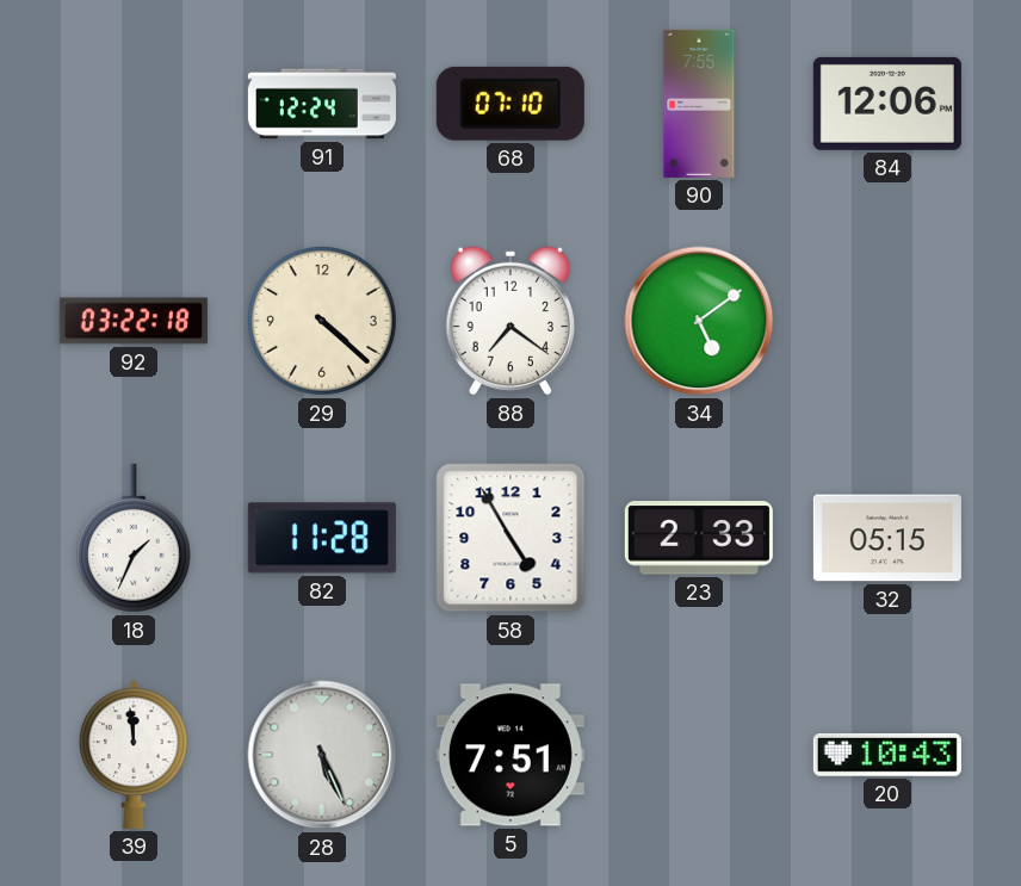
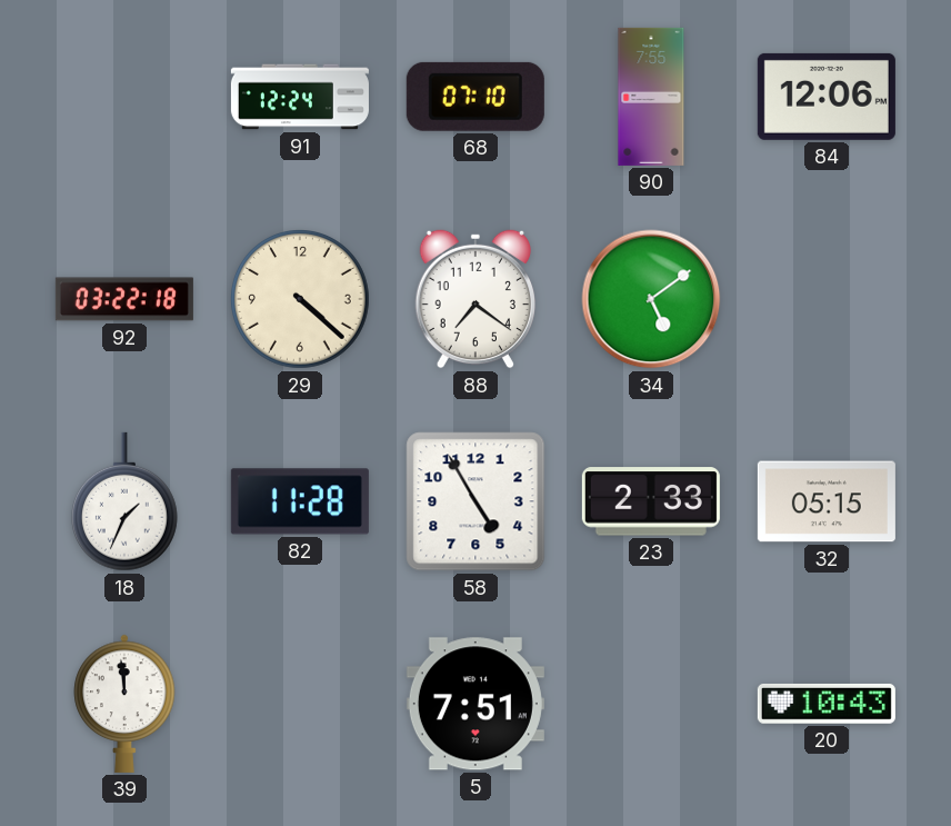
28: 5:26 -> none (322, 755)
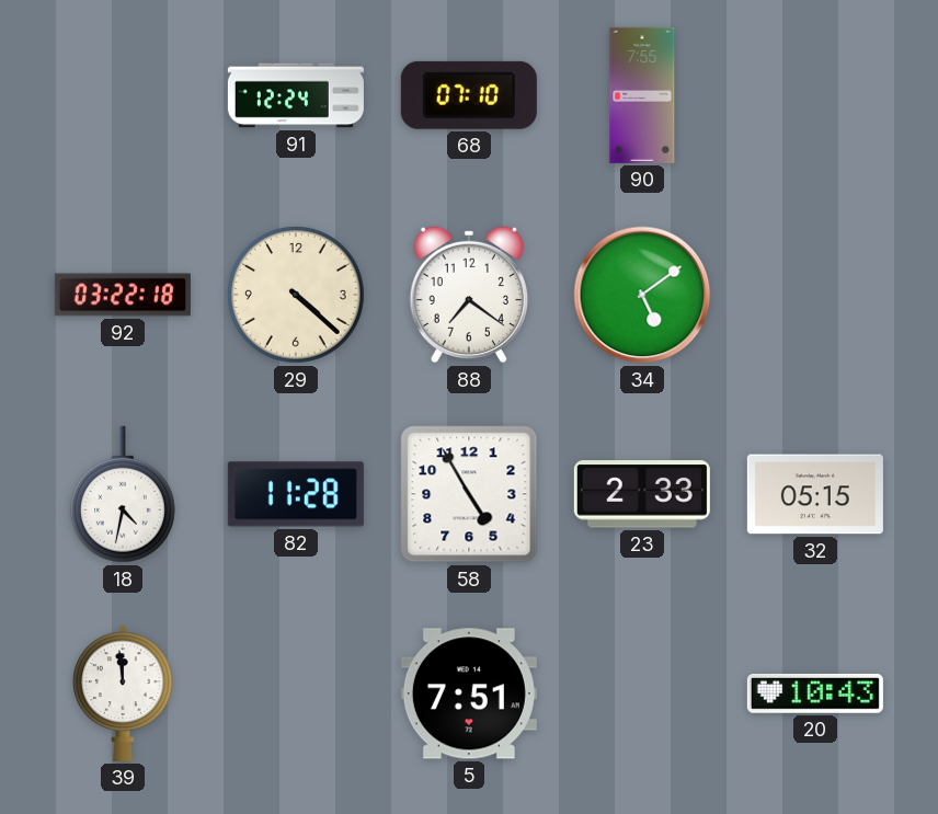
84: 12:06 -> none (827, 97)
18: 1:34 -> 4:32 (123, 494)
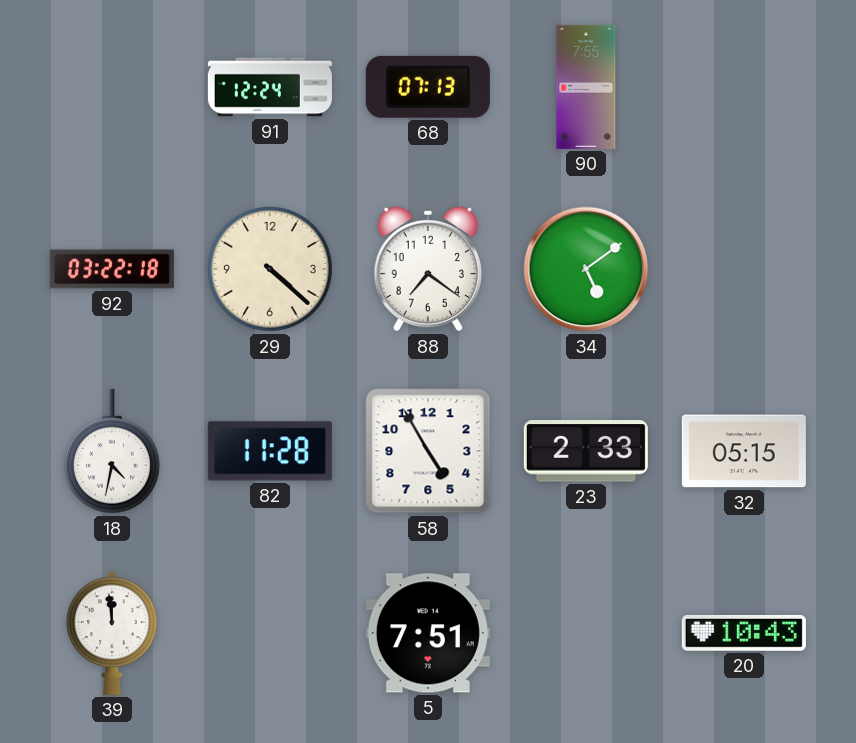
68: 07:10 -> 07:13 (428, 87)
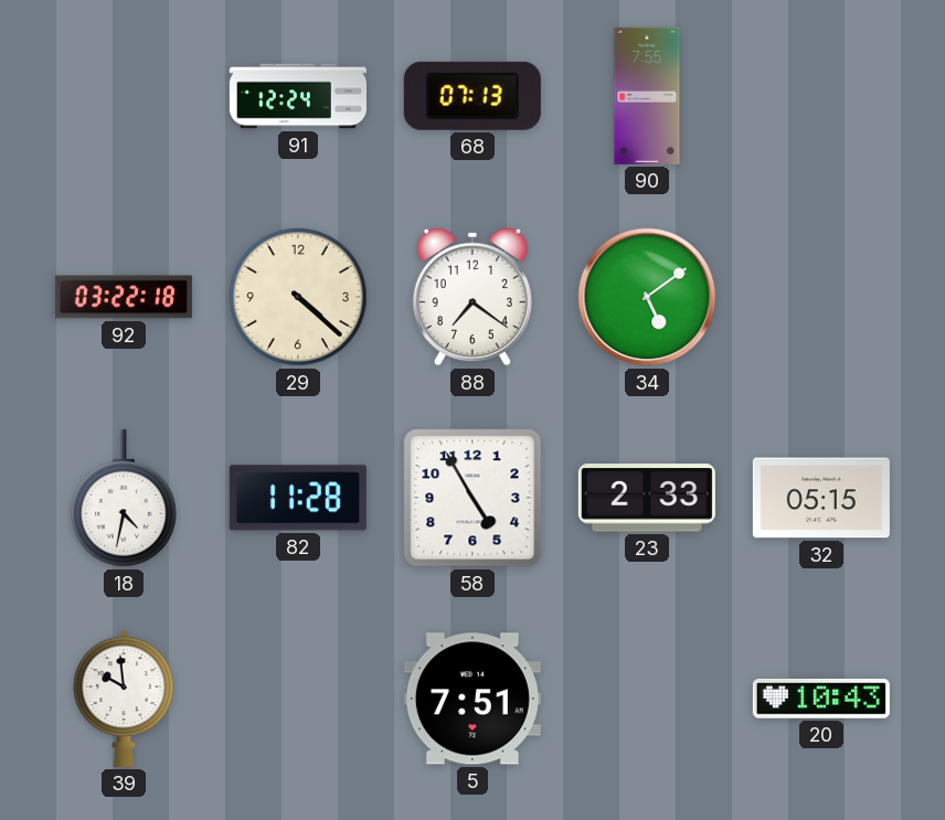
39: 11:59 -> 9:59 (124, 699)
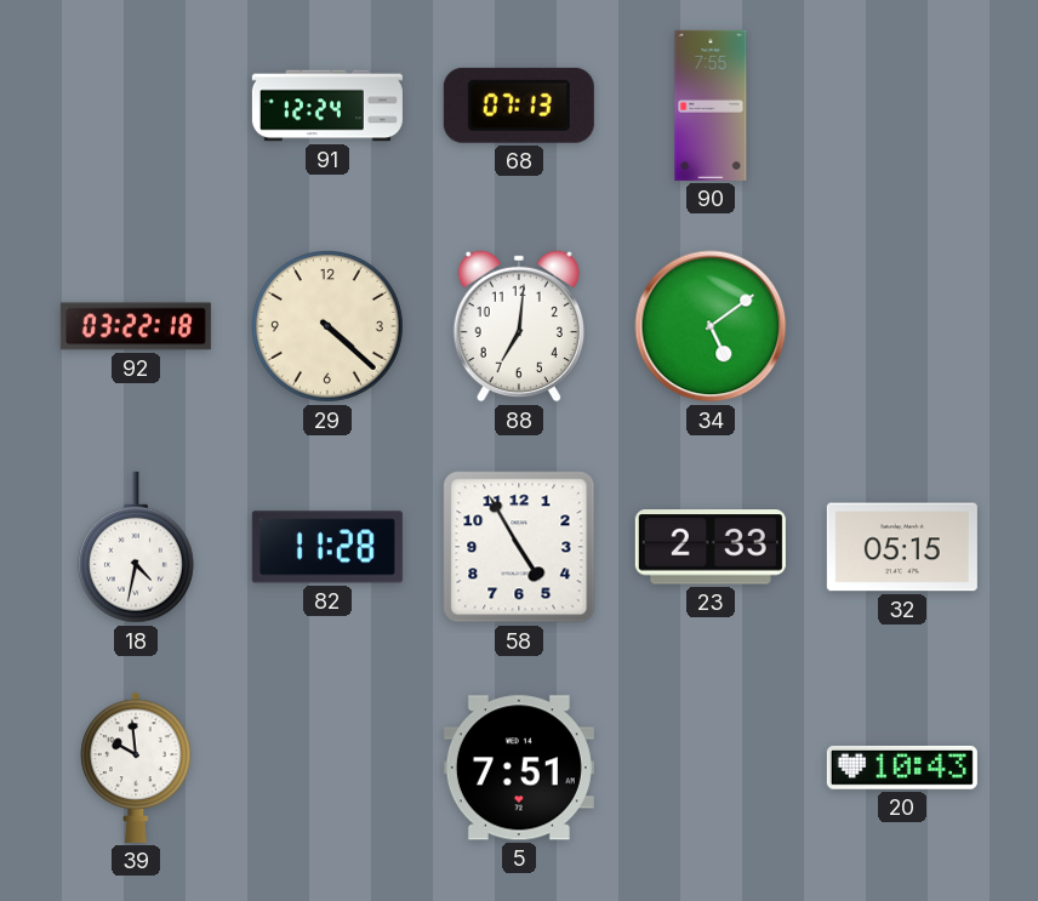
88: 7:21 -> 7:01 (519, 326)
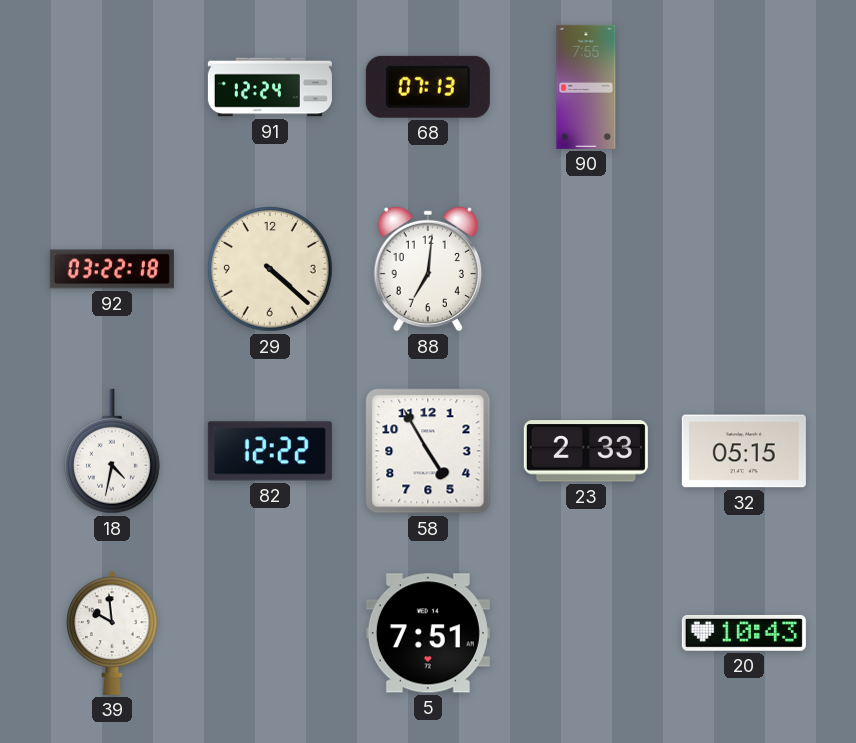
34: 5:09 -> none (711, 326)
82: 11:28 -> 12:22 (270, 451)
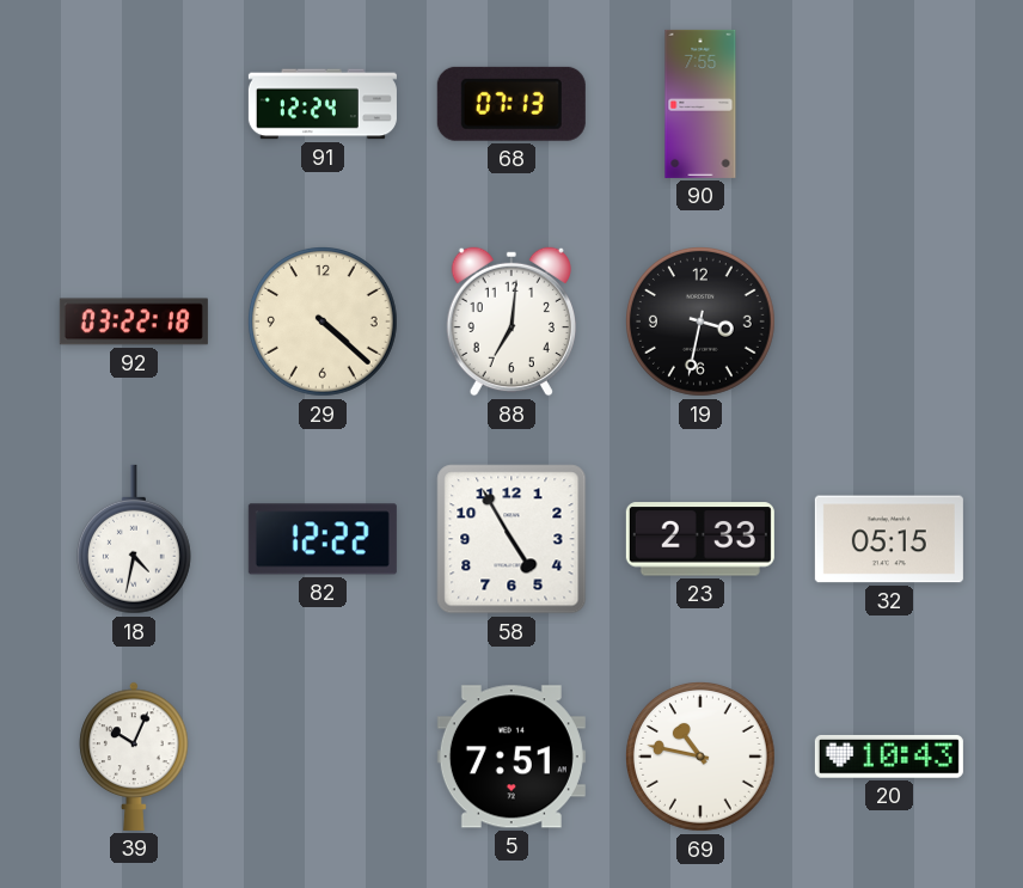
19: none -> 3:32 (702, 323)
39: 9:59 -> 10:04 (134, 757)
69: none -> 10:47 (702, 758)
